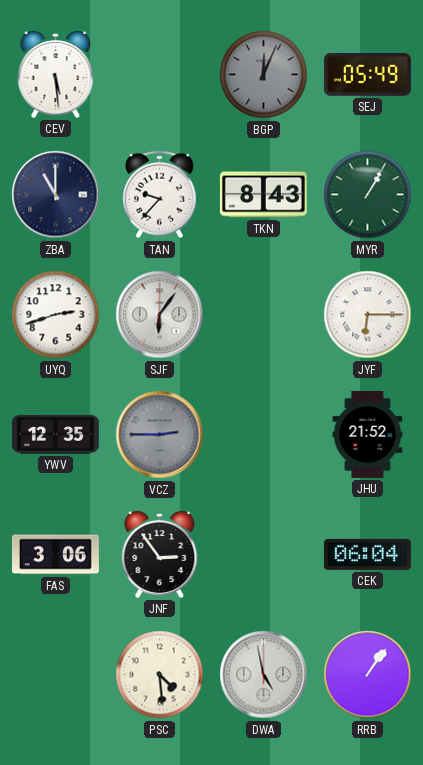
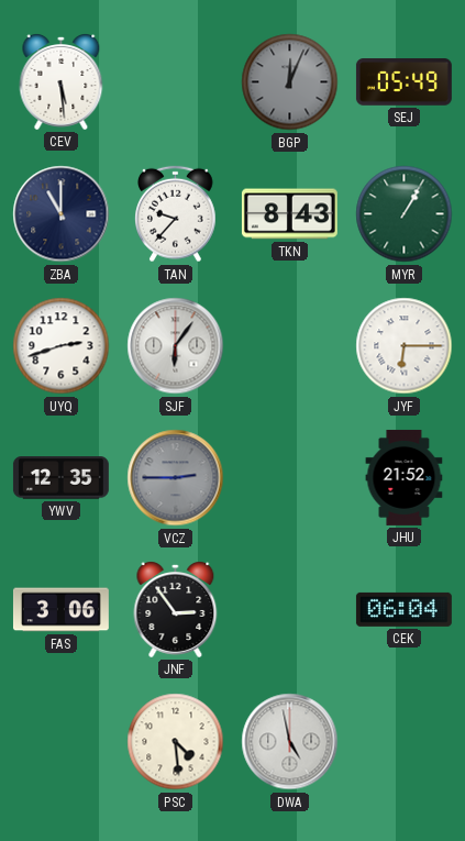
RRB: 1:06 -> none (368, 675)
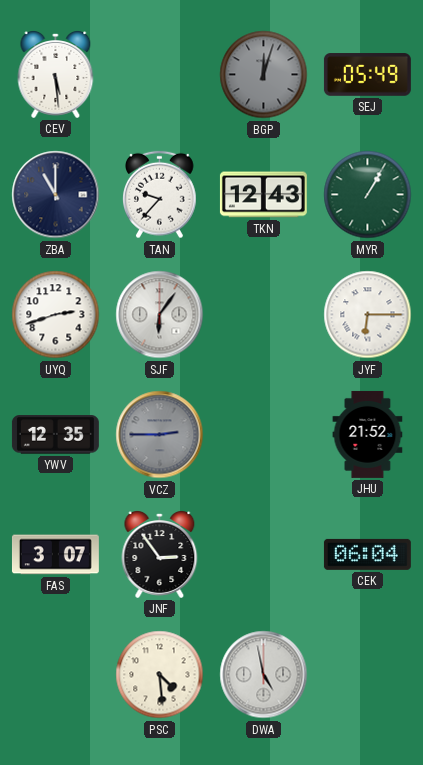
BGP: 12:04 -> 12:03 (264, 75)
TKN: 8:43 -> 12:43 (263, 195)
FAS: 3:06 -> 3:07 (55, 555)
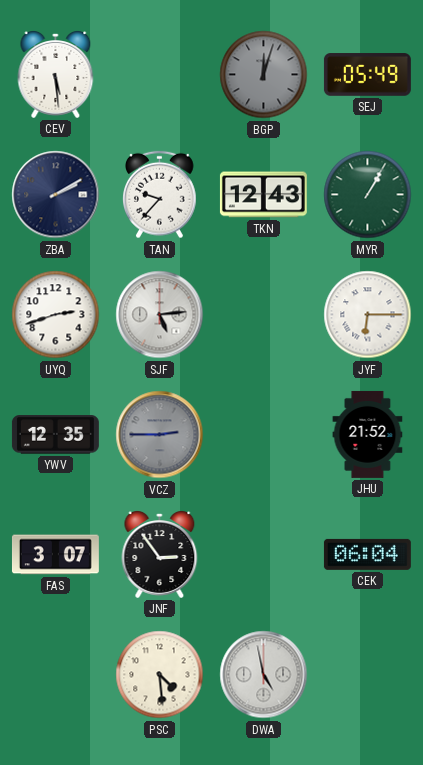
ZBA: 11:00 -> 2:10 (56, 195)
SJF: 6:06 -> 5:14 (160, 315)
